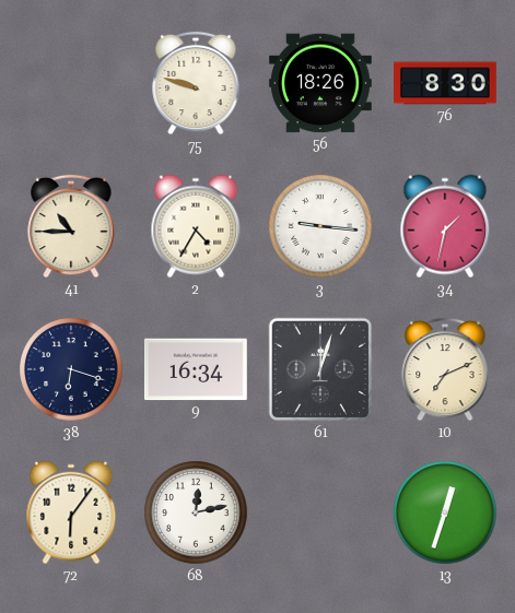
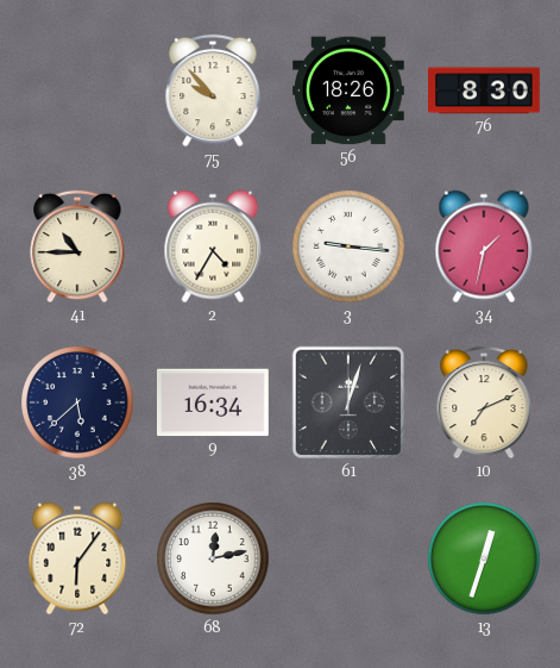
75: 9:48 -> 9:53 (213, 90)
38: 6:18 -> 5:38 (77, 402)
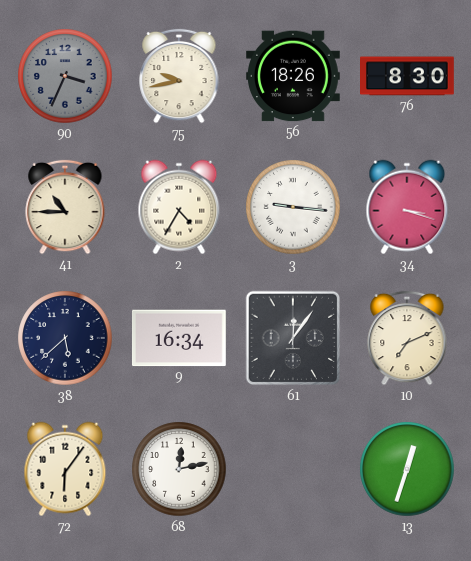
90: none -> 3:34 (65, 76)
75: 9:53 -> 9:43 (179, 76)
34: 1:32 -> 3:18 (407, 207)
61: 12:03 -> 12:06 (293, 338)
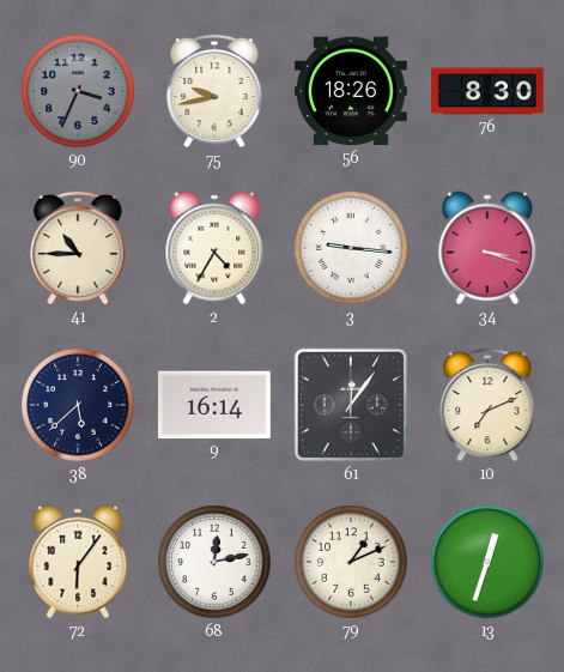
9: 16:34 -> 16:14 (214, 405)
79: none -> 1:11 (351, 562)
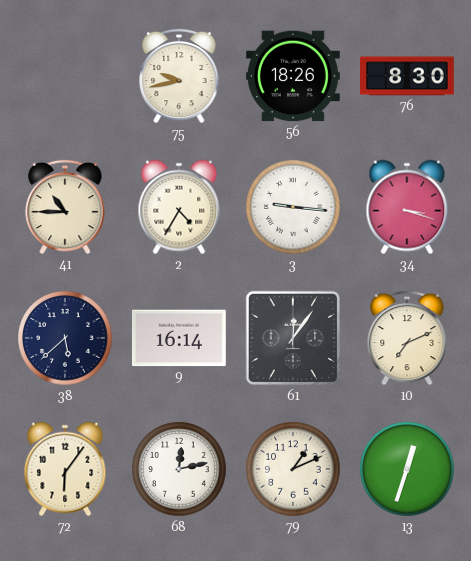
90: 3:34 -> none (78, 91)
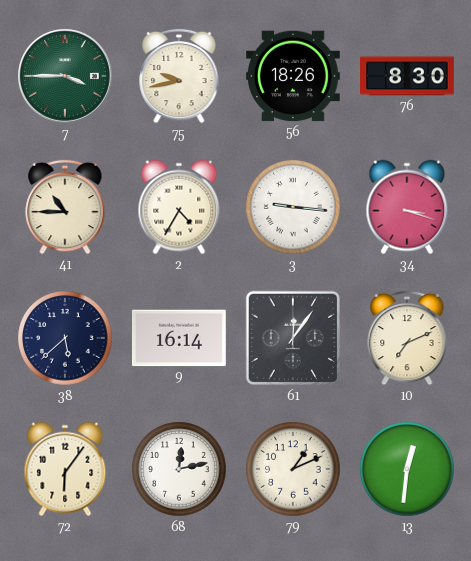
7: none -> 3:45 (66, 77)
13: 12:33 -> 12:31 (407, 469)
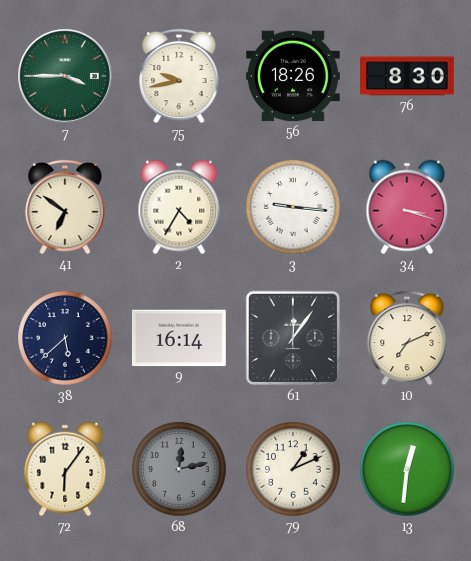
41: 10:45 -> 6:51 (65, 207)
68 dial: white -> grey (179, 469)
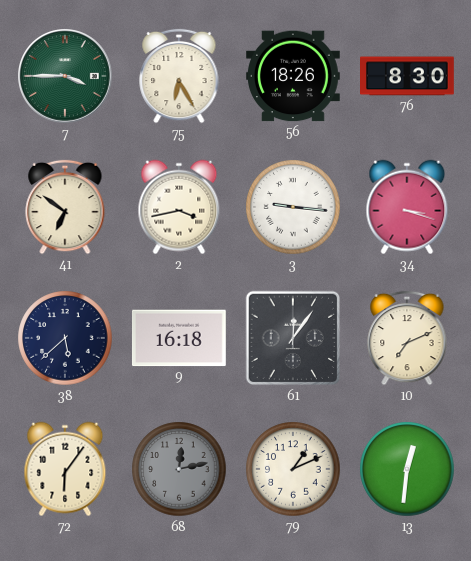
75: 9:43 -> 6:25 (179, 76)
2: 4:35 -> 3:43 (179, 207)
9: 16:14 -> 16:18 (179, 338)
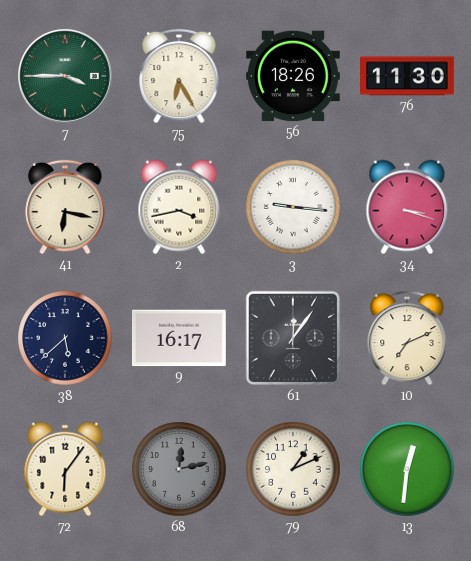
76: 8:30 -> 11:30 (408, 76)
41: 6:51 -> 6:17 (65, 207)
9: 16:18 -> 16:17 (179, 338)
